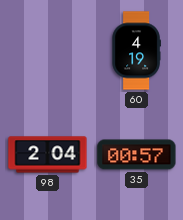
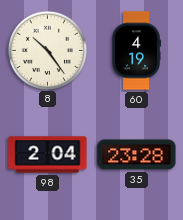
8: none -> 10:24 (47, 50)
35: 00:57 -> 23:28 (137, 155)
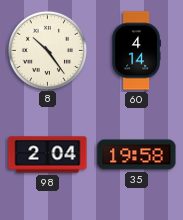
60: 4:19 -> 4:14 (136, 51)
35: 23:28 -> 19:58 (137, 155)
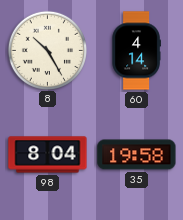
8: 10:24 -> 10:25 (47, 50)
98: 2:04 -> 8:04 (48, 155)
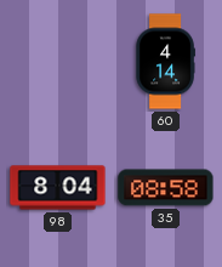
8: 10:25 -> none (47, 50)
35: 19:58 -> 08:58 (166, 188)
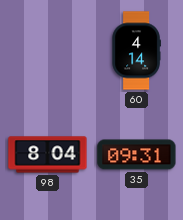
35: 08:58 -> 09:31 (137, 155)
